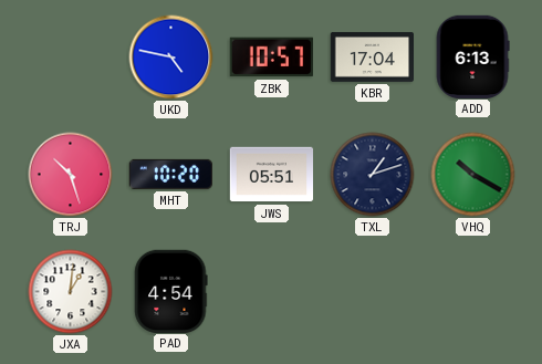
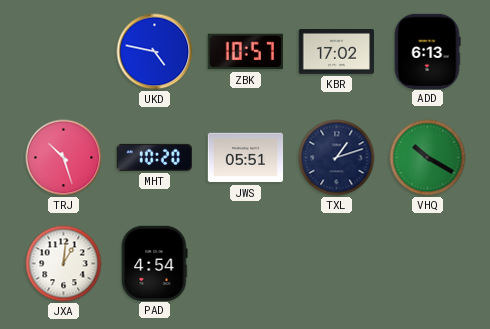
KBR: 17:04 -> 17:02 (336, 51)
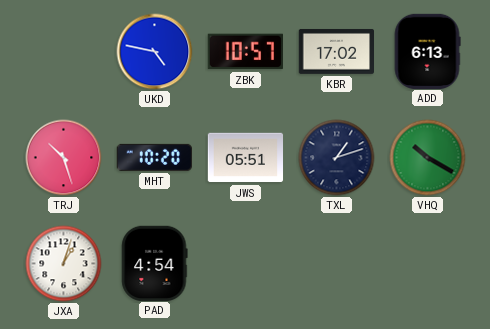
JXA: 1:01 -> 1:03 (64, 264)
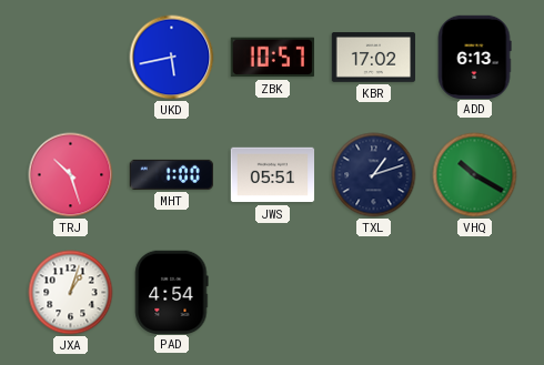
UKD: 4:47 -> 5:43 (172, 58)
MHT: 10:20 -> 1:00 (171, 174)
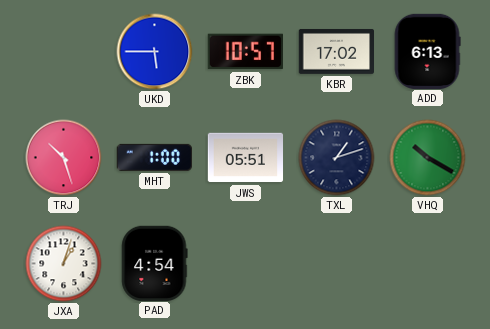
UKD: 5:43 -> 5:45 (155, 52)
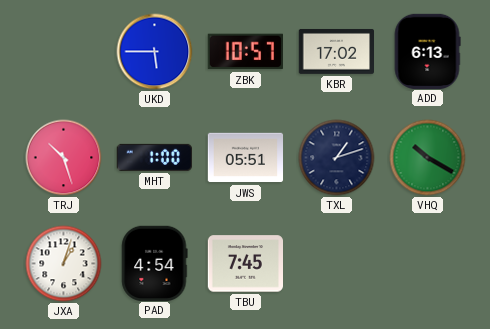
TBU: none -> 7:45 (245, 264)
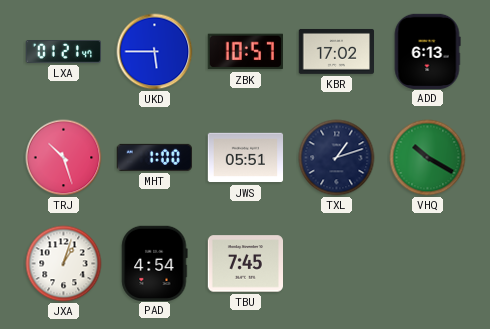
LXA: none -> 01:21 (63, 52)
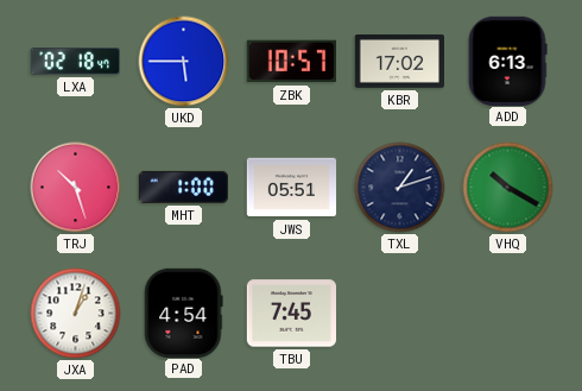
LXA: 01:21 -> 02:18 (75, 62)
